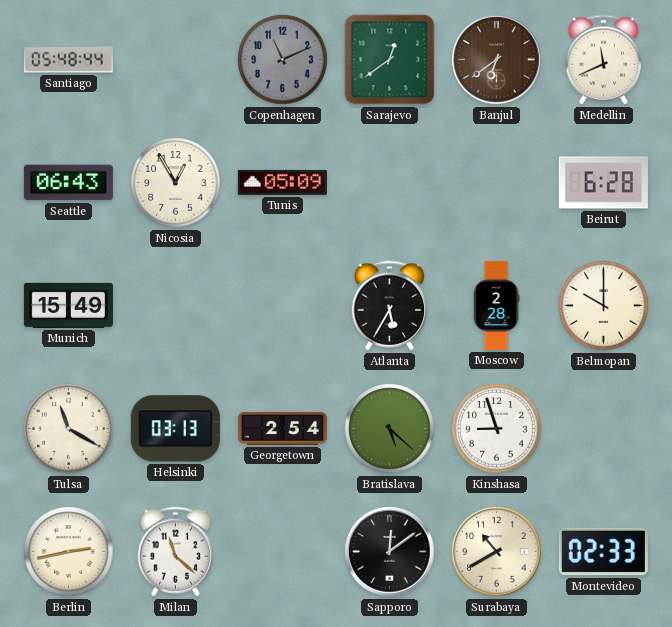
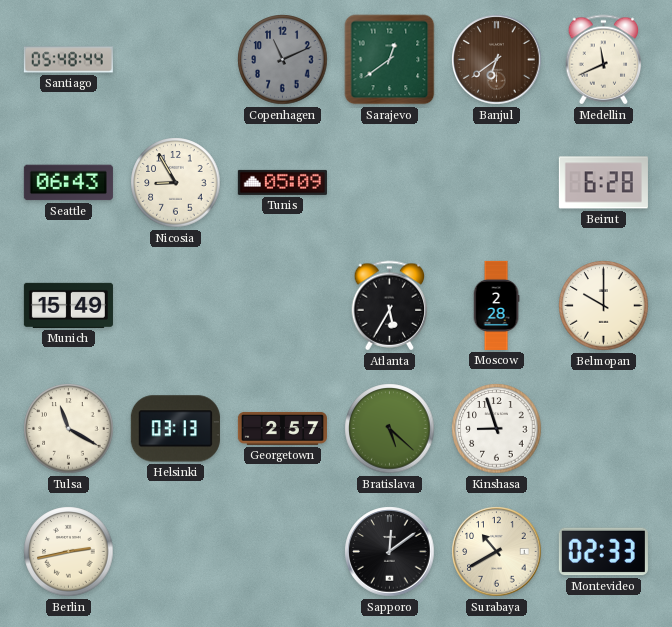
Nicosia: 12:55 -> 8:55 (176, 183)
Georgetown: 2:54 -> 2:57 (282, 428)
Milan: 11:22 -> none (176, 552)
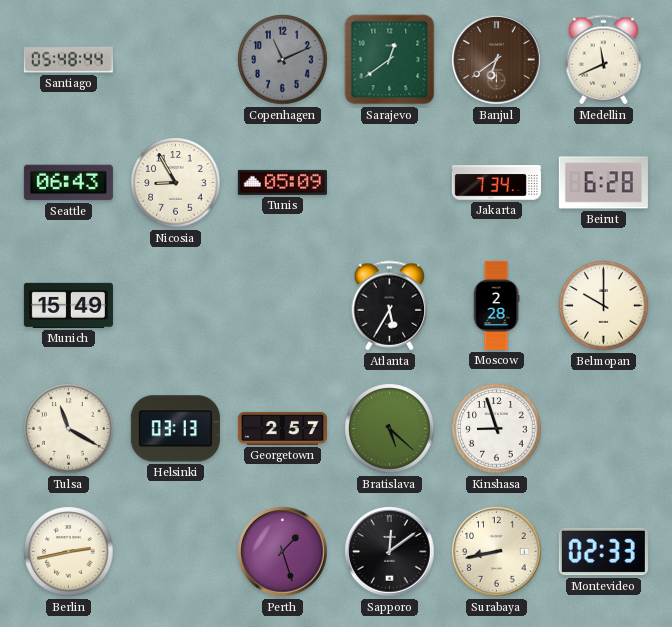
Jakarta: none -> 7:34 (496, 183)
Perth: none -> 1:27 (283, 552)
Surabaya: 10:40 -> 8:43 (497, 552)
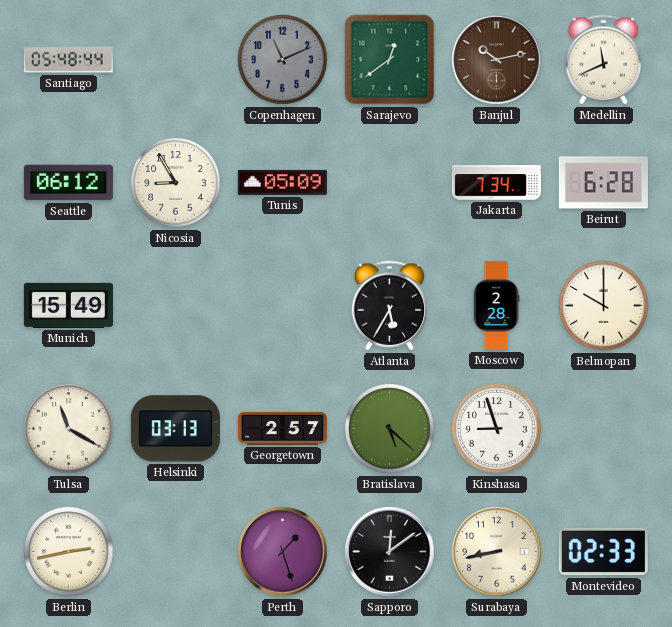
Banjul: 6:39 -> 10:13 (497, 60)
Seattle: 06:43 -> 06:12 (68, 183)
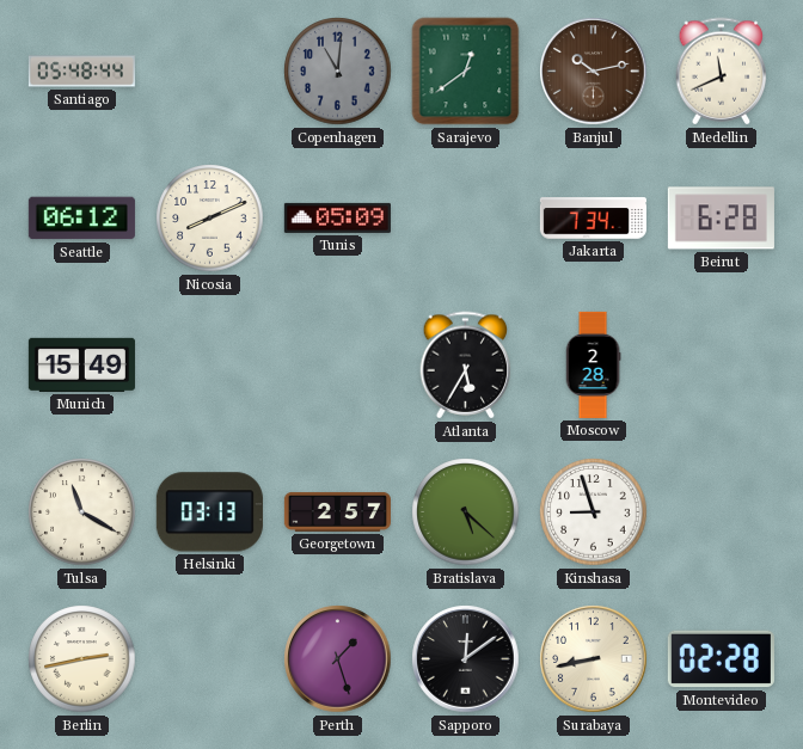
Copenhagen: 11:11 -> 11:01 (338, 72)
Nicosia: 8:55 -> 8:11 (210, 219)
Belmopan: 10:00 -> none (604, 306)
Montevideo: 02:33 -> 02:28 (721, 659)
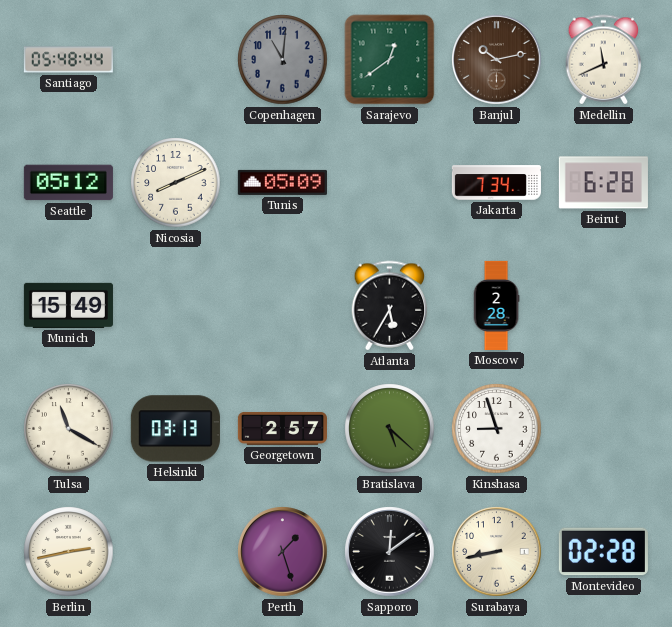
Seattle: 06:12 -> 05:12 (68, 183)
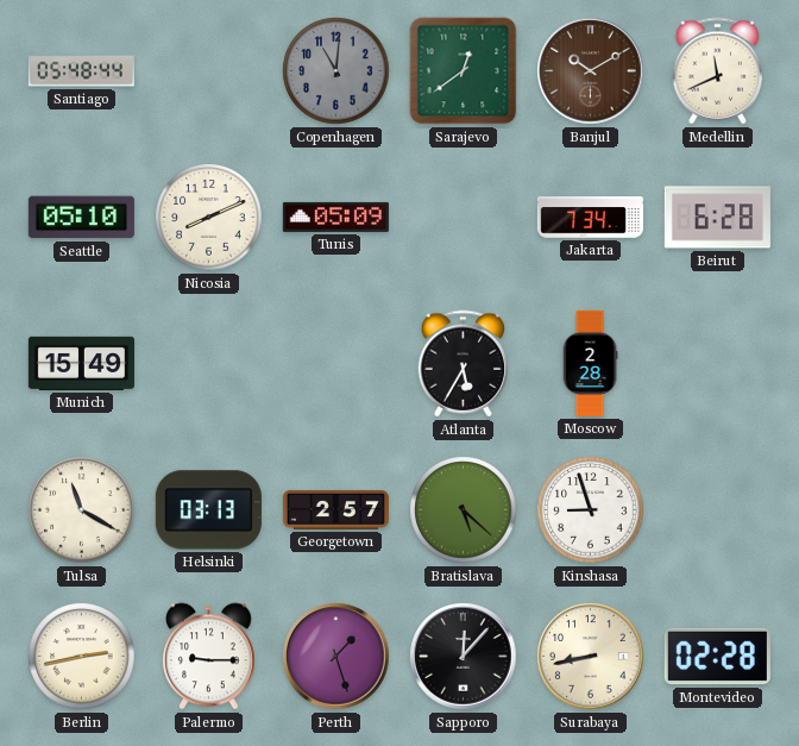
Banjul: 10:13 -> 10:10 (591, 71)
Seattle: 05:12 -> 05:10 (81, 218)
Palermo: none -> 9:15 (209, 657)
Sapporo: 12:09 -> 12:07 (464, 657)
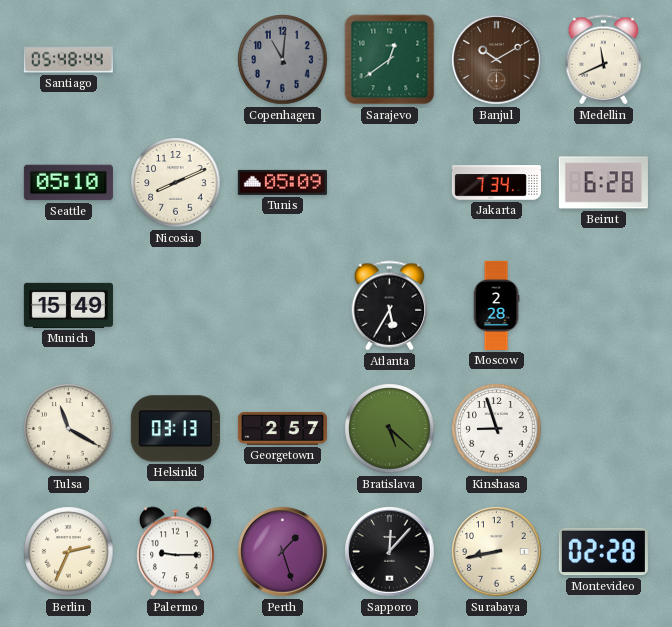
Berlin: 2:43 -> 2:34 (69, 552)
